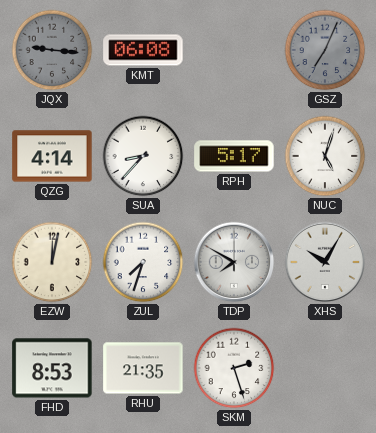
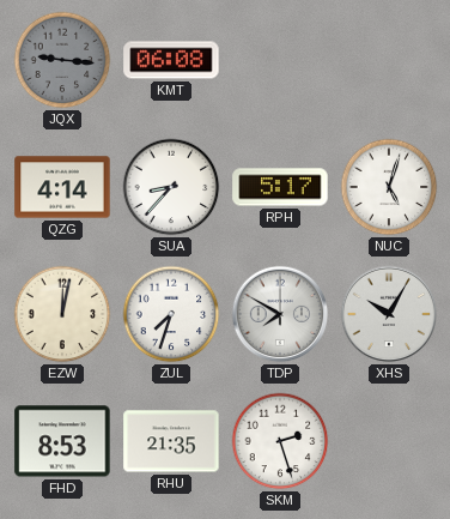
GSZ: 7:04 -> none (325, 50)
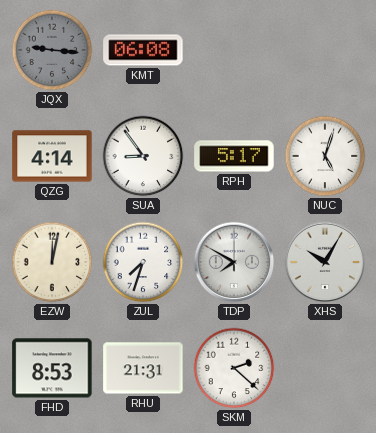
SUA: 8:37 -> 8:54 (143, 156)
RHU: 21:35 -> 21:31 (143, 368)
SKM: 2:27 -> 2:22 (234, 368)
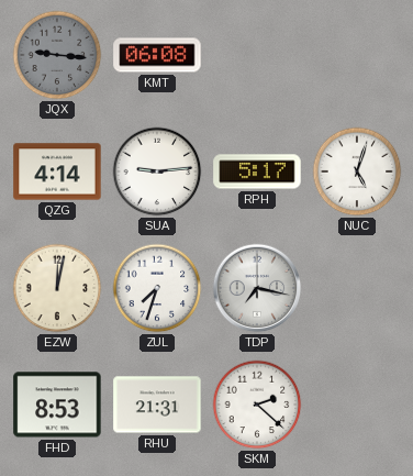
SUA: 8:54 -> 9:14 (157, 171)
TDP: 7:50 -> 7:17 (257, 288)
XHS: 10:05 -> none (325, 262)
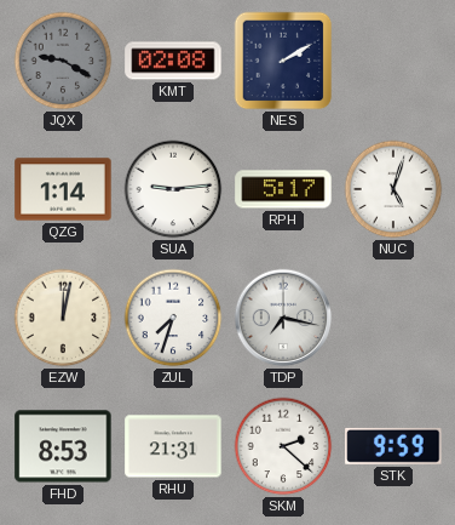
JQX: 9:16 -> 9:20 (63, 61)
KMT: 06:08 -> 02:08 (173, 61)
NES: none -> 2:10 (283, 61)
QZG: 4:14 -> 1:14 (63, 189)
STK: none -> 9:59 (393, 446)
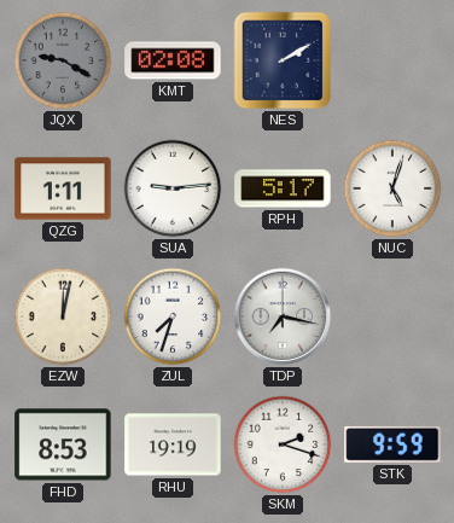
QZG: 1:14 -> 1:11 (63, 188)
RHU: 21:31 -> 19:19 (173, 444)
SKM: 2:22 -> 2:18 (283, 444)
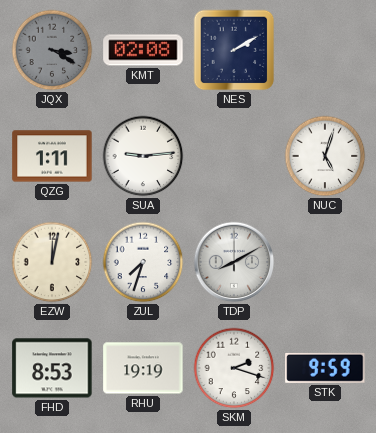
JQX: 9:20 -> 3:20 (52, 50)
RPH: 5:17 -> none (283, 188)
TDP: 7:17 -> 8:10 (234, 262)
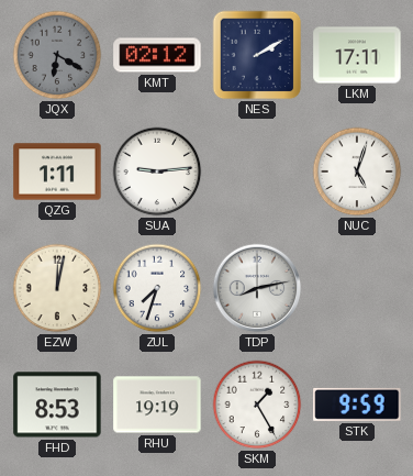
JQX: 3:20 -> 6:20 (57, 55)
KMT: 02:08 -> 02:12 (157, 55)
LKM: none -> 17:11 (357, 55)
TDP: 8:10 -> 8:13 (257, 288)
SKM: 2:18 -> 1:25 (257, 405)
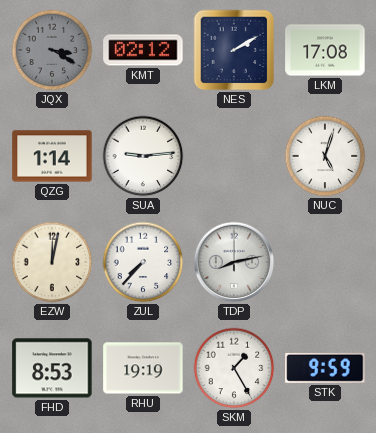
JQX: 6:20 -> 3:20 (52, 50)
LKM: 17:11 -> 17:08 (325, 50)
QZG: 1:11 -> 1:14 (52, 156)
ZUL: 7:33 -> 7:37 (143, 262)
